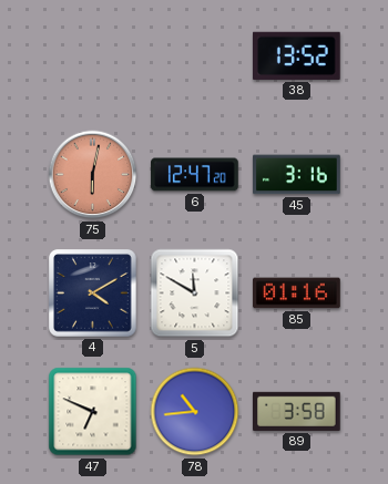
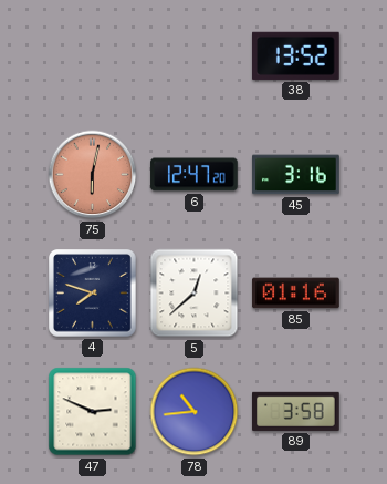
4: 4:10 -> 7:48 (93, 294)
5: 11:50 -> 12:38 (195, 294)
47: 6:49 -> 2:49 (93, 412)
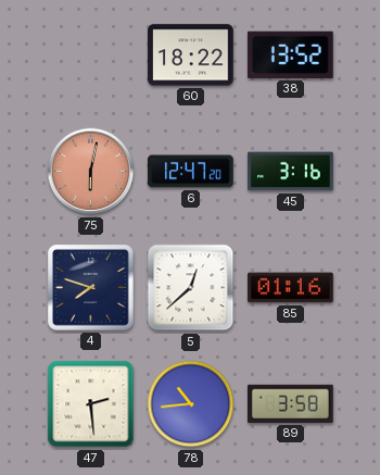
60: none -> 18:22 (191, 55)
47: 2:49 -> 2:29 (91, 404)
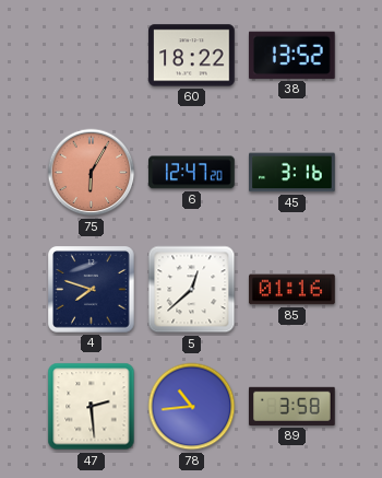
75: 6:02 -> 6:05 (92, 173)
